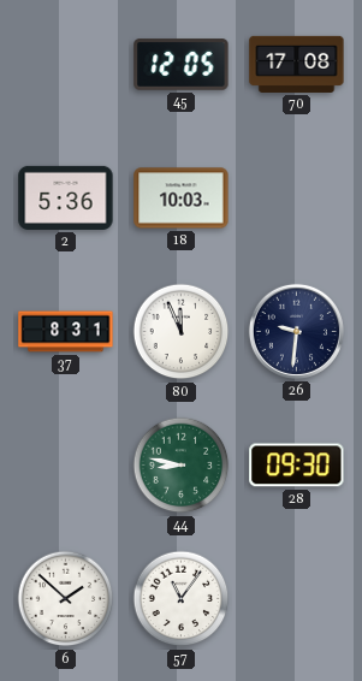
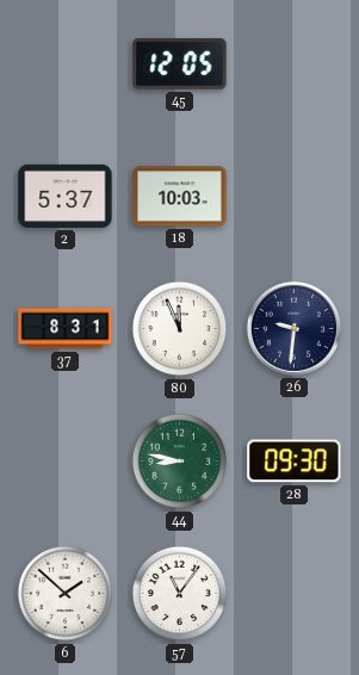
70: 17:08 -> none (297, 64)
2: 5:36 -> 5:37 (66, 196)
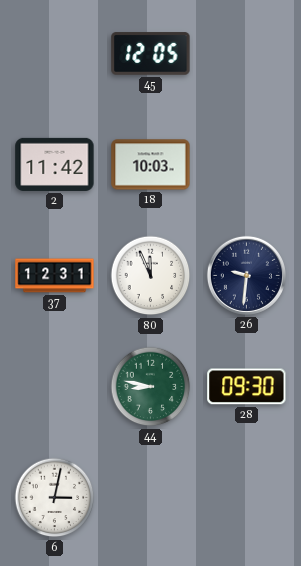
2: 5:37 -> 11:42 (55, 164)
37: 8:31 -> 12:31 (55, 276)
6: 1:52 -> 3:02 (55, 498)
57: 11:06 -> none (180, 594)
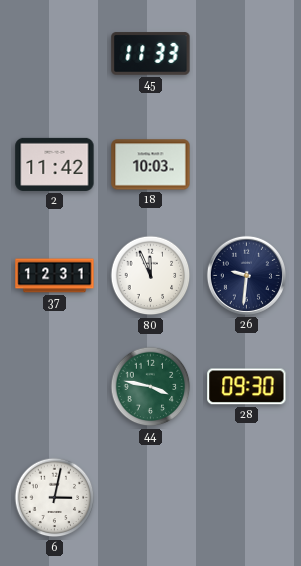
45: 12:05 -> 11:33 (151, 54)
44: 8:47 -> 3:47 (151, 387)
